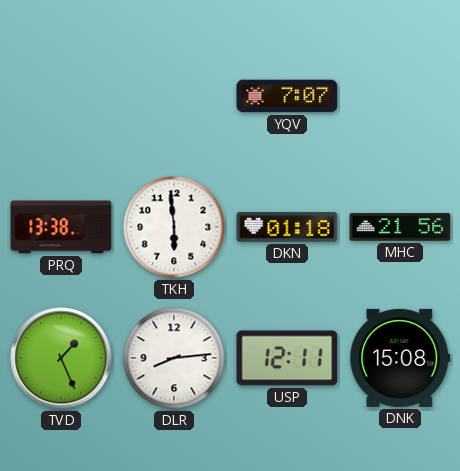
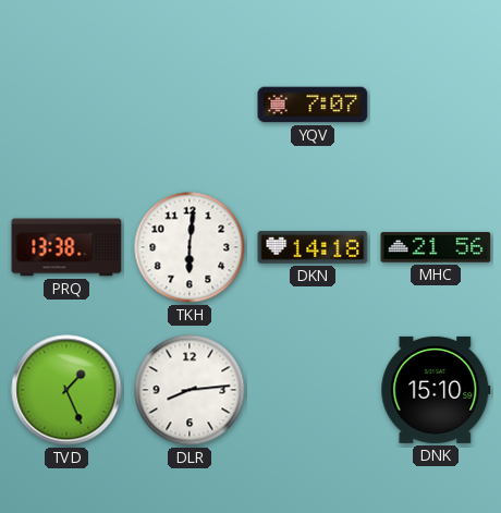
TKH: 5:59 -> 6:01 (190, 247)
DKN: 01:18 -> 14:18 (313, 247)
USP: 12:11 -> none (287, 358)
DNK: 15:08 -> 15:10 (436, 390)
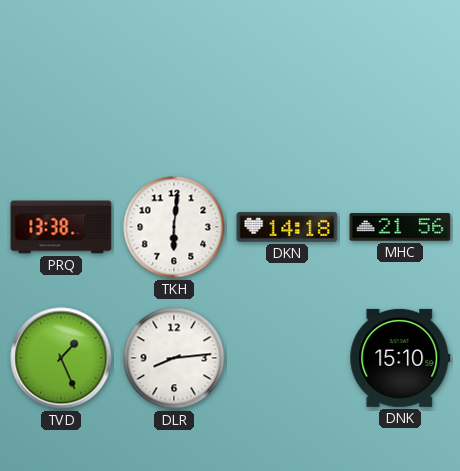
YQV: 7:07 -> none (313, 105)
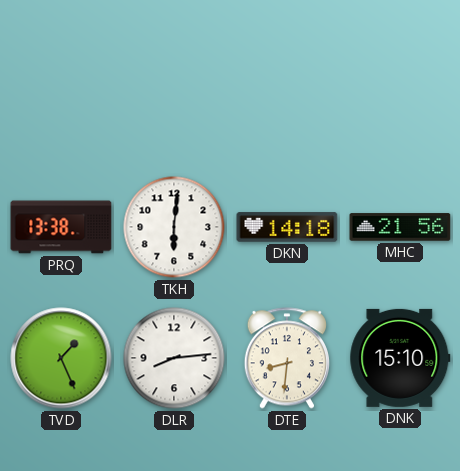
DTE: none -> 8:31 (287, 358)
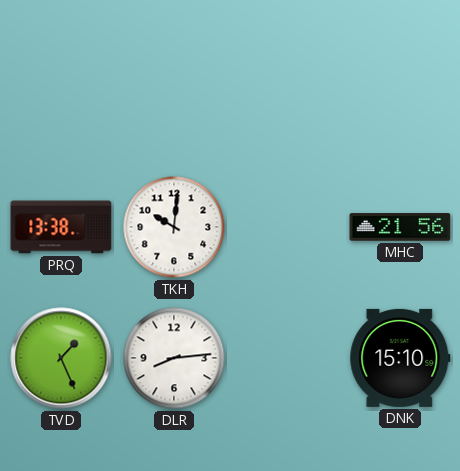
TKH: 6:01 -> 10:01 (174, 227)
DKN: 14:18 -> none (287, 227)
DTE: 8:31 -> none (287, 358)
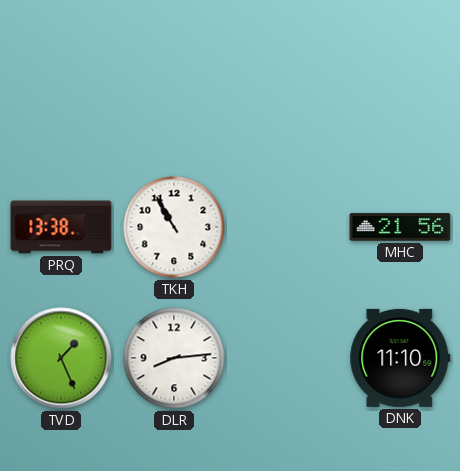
TKH: 10:01 -> 10:55 (174, 227)
DNK: 15:10 -> 11:10 (400, 358)
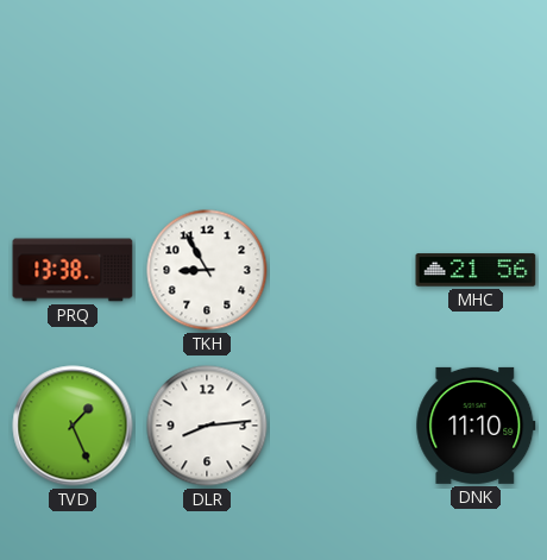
TKH: 10:55 -> 8:55 (207, 270)
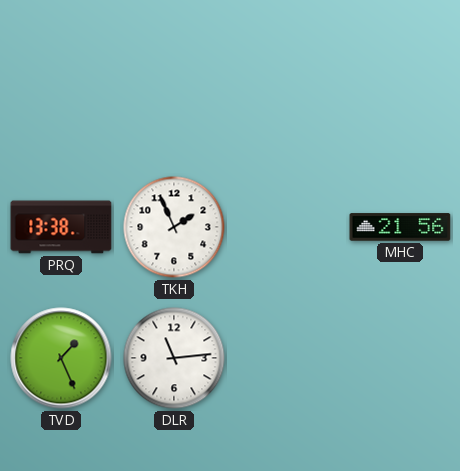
TKH: 8:55 -> 1:56 (174, 227)
DLR: 8:14 -> 11:14 (174, 358)
DNK: 11:10 -> none (476, 426)
